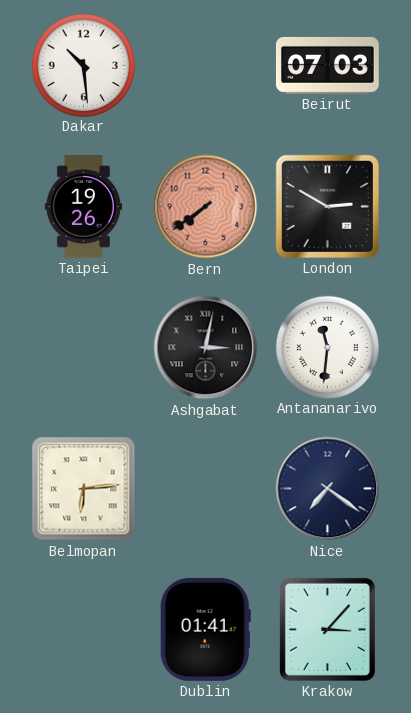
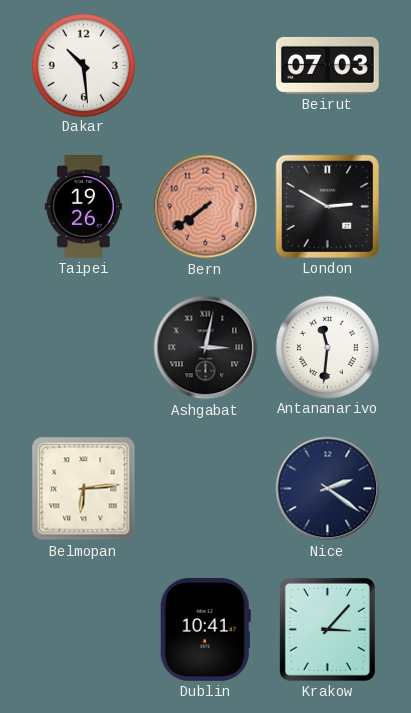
Nice: 7:21 -> 2:21 (328, 489)
Dublin: 01:41 -> 10:41 (205, 629)
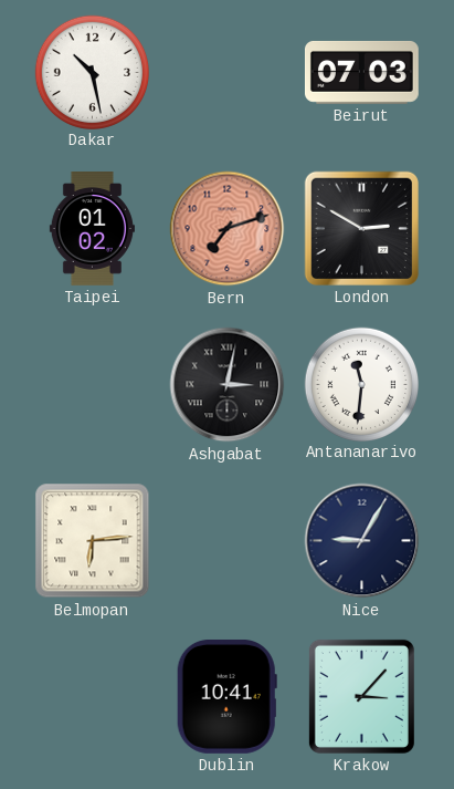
Dakar: 10:29 -> 10:28 (92, 72)
Taipei: 19:26 -> 01:02 (92, 229)
Bern: 7:39 -> 7:12 (228, 229)
Nice: 2:21 -> 9:05 (362, 541)
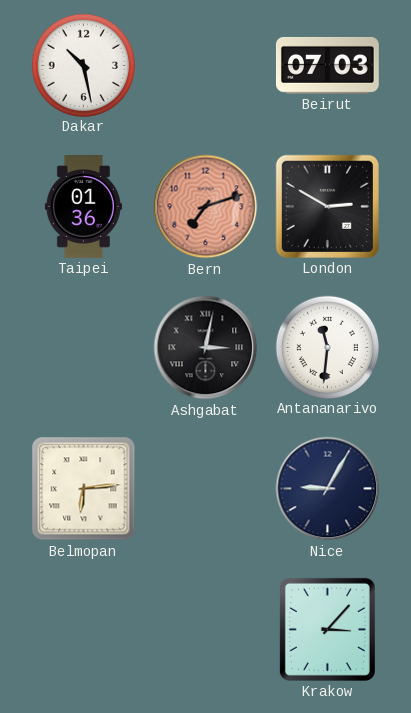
Taipei: 01:02 -> 01:36 (83, 207)
Dublin: 10:41 -> none (226, 696)
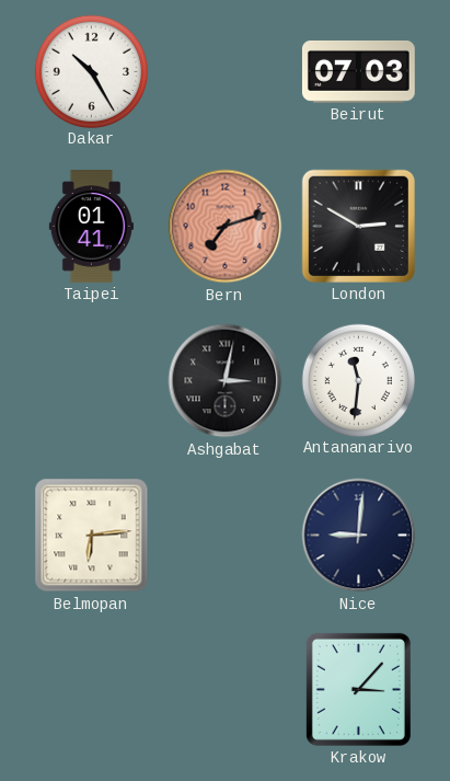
Dakar: 10:28 -> 10:25 (91, 71)
Taipei: 01:36 -> 01:41 (91, 227)
Nice: 9:05 -> 9:01 (359, 536)
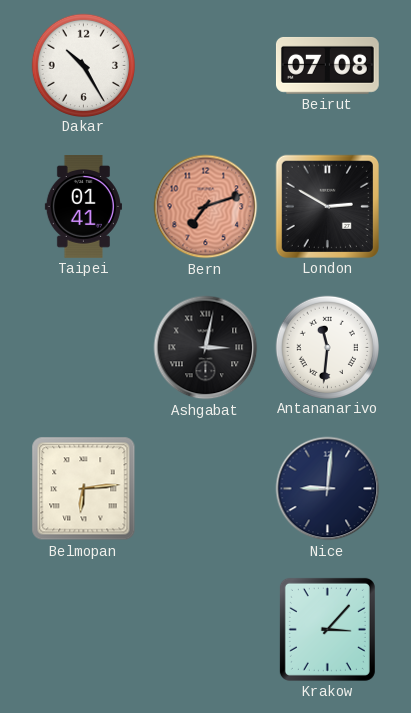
Beirut: 07:03 -> 07:08 (327, 65)
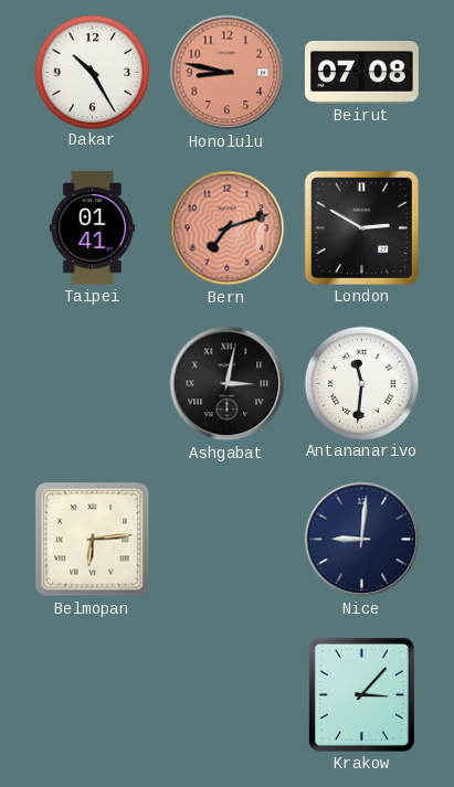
Honolulu: none -> 8:47 (228, 73)
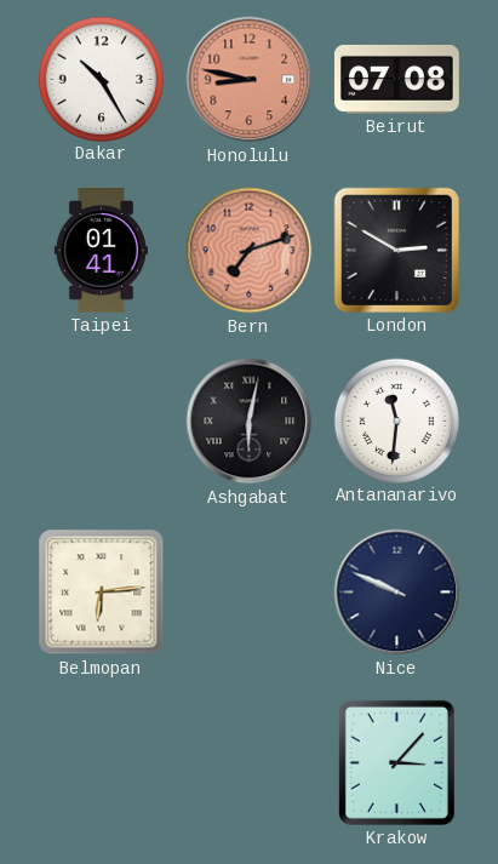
Ashgabat: 3:02 -> 6:02 (250, 422)
Nice: 9:01 -> 9:49 (397, 593)
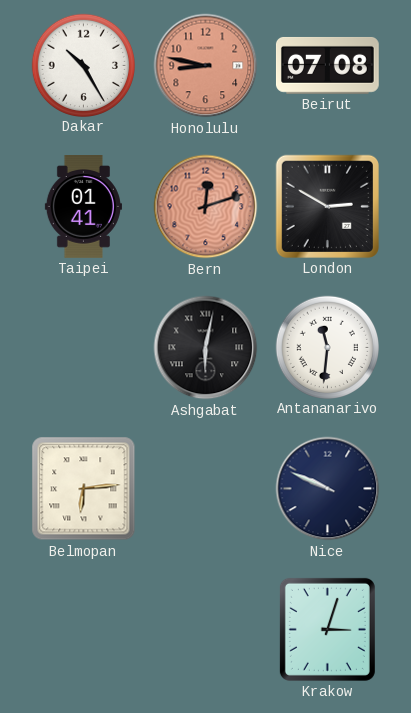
Bern: 7:12 -> 12:12 (206, 207)
Krakow: 3:07 -> 3:03 (327, 629)
